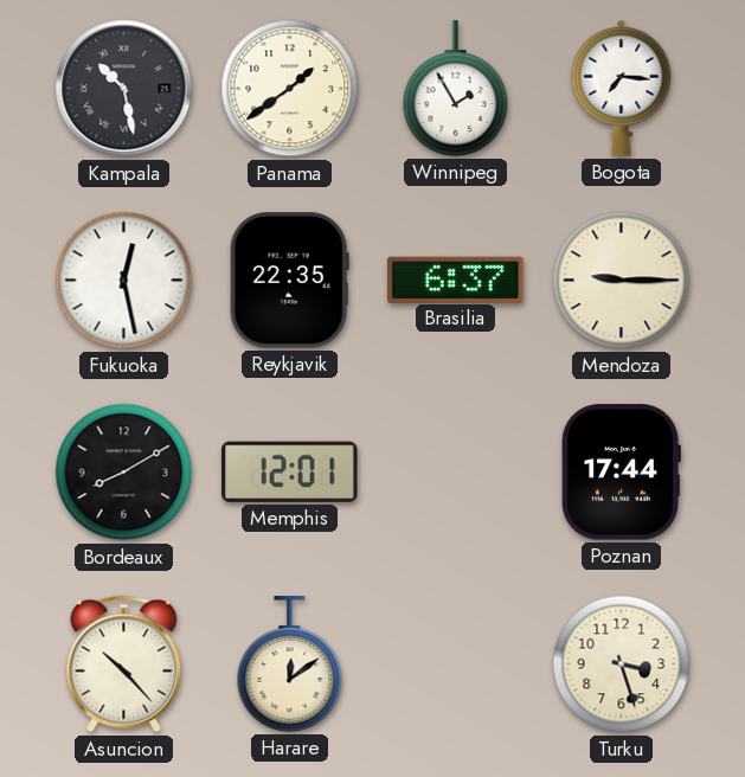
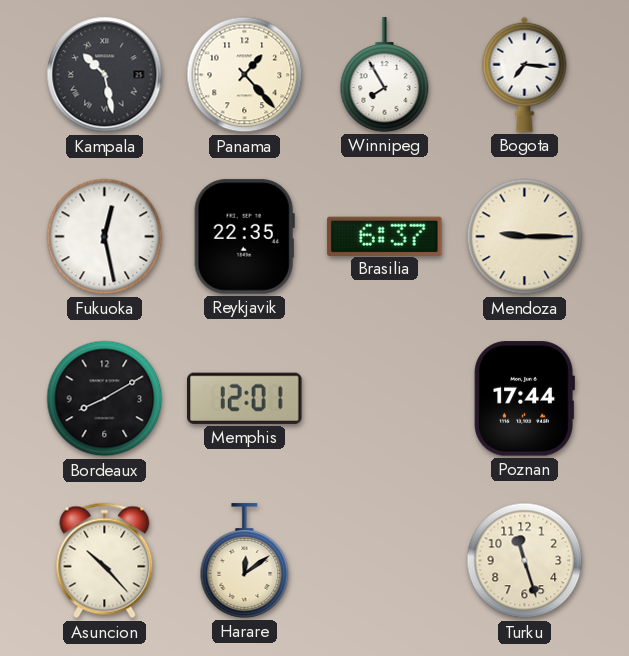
Panama: 1:39 -> 1:23 (245, 75)
Winnipeg: 1:55 -> 7:55 (385, 75)
Turku: 3:27 -> 11:27 (525, 561)
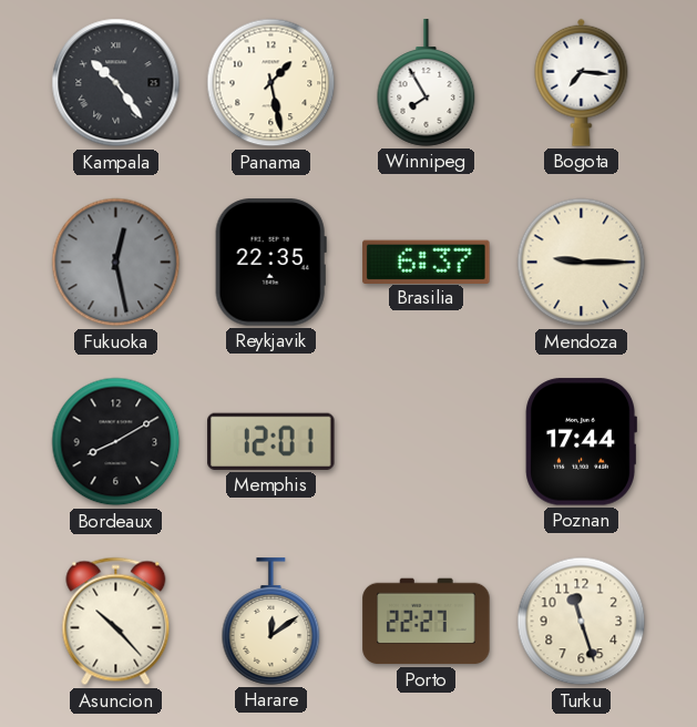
Kampala: 10:28 -> 10:24 (116, 83)
Panama: 1:23 -> 1:28 (271, 83)
Fukuoka dial: white -> grey (116, 263)
Porto: none -> 22:27 (427, 622)
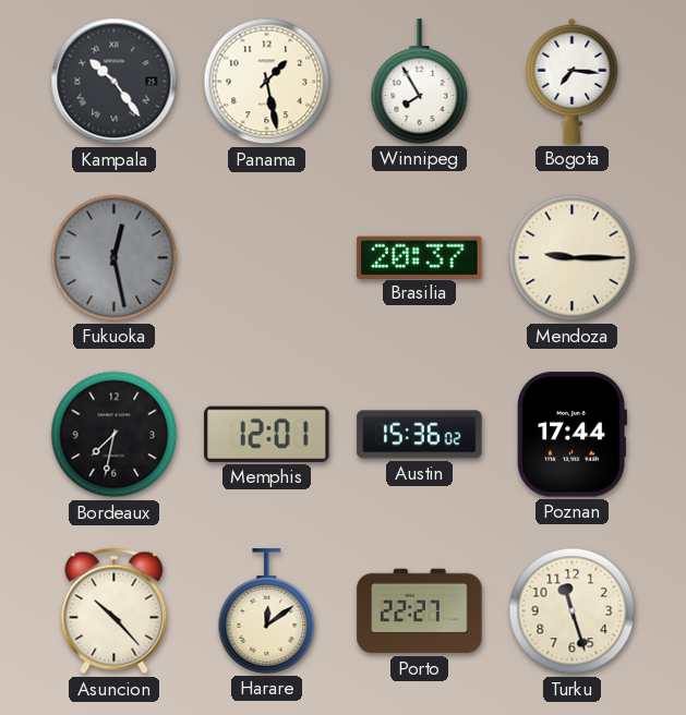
Reykjavik: 22:35 -> none (270, 263)
Brasilia: 6:37 -> 20:37 (420, 257)
Bordeaux: 8:10 -> 7:32 (115, 435)
Austin: none -> 15:36 (420, 435)
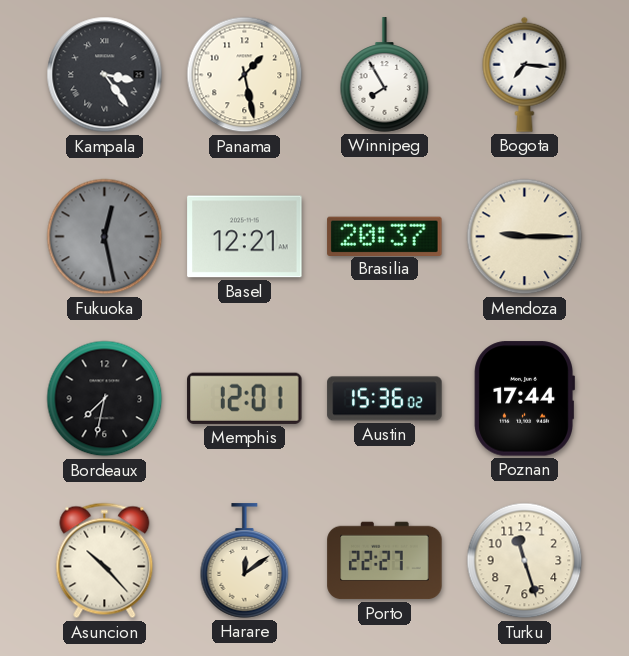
Kampala: 10:24 -> 3:24 (105, 75)
Basel: none -> 12:21 (245, 237)
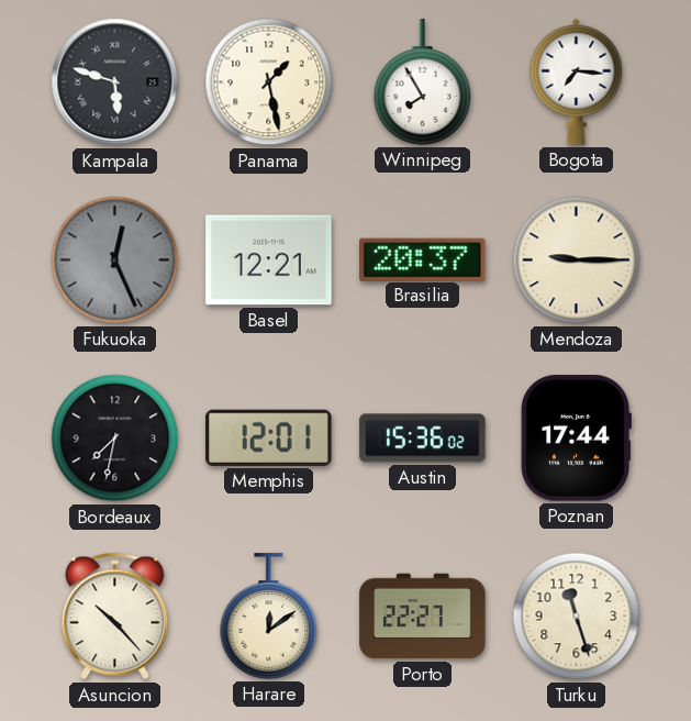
Kampala: 3:24 -> 5:48 (115, 82)
Fukuoka: 12:28 -> 12:26 (115, 260)
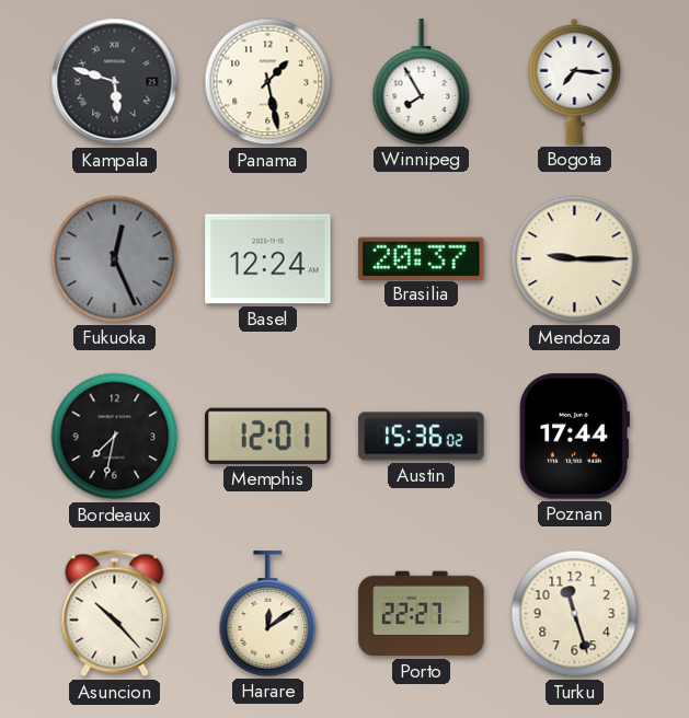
Basel: 12:21 -> 12:24 (268, 259)
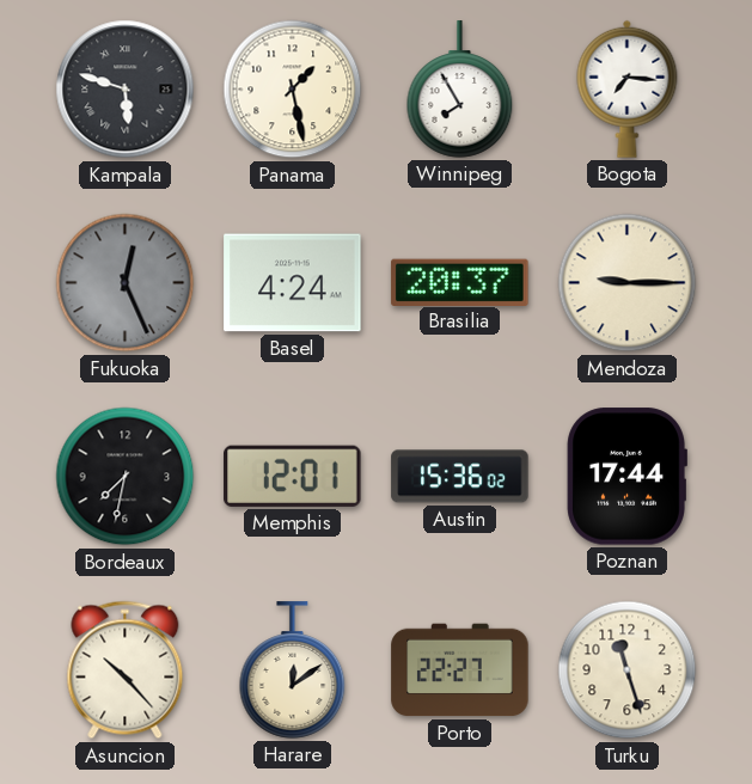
Basel: 12:24 -> 4:24 (293, 283)
